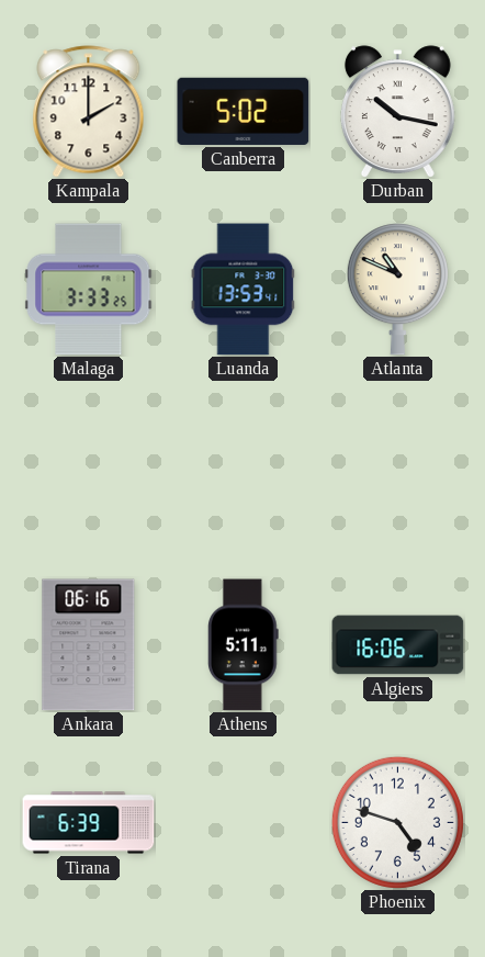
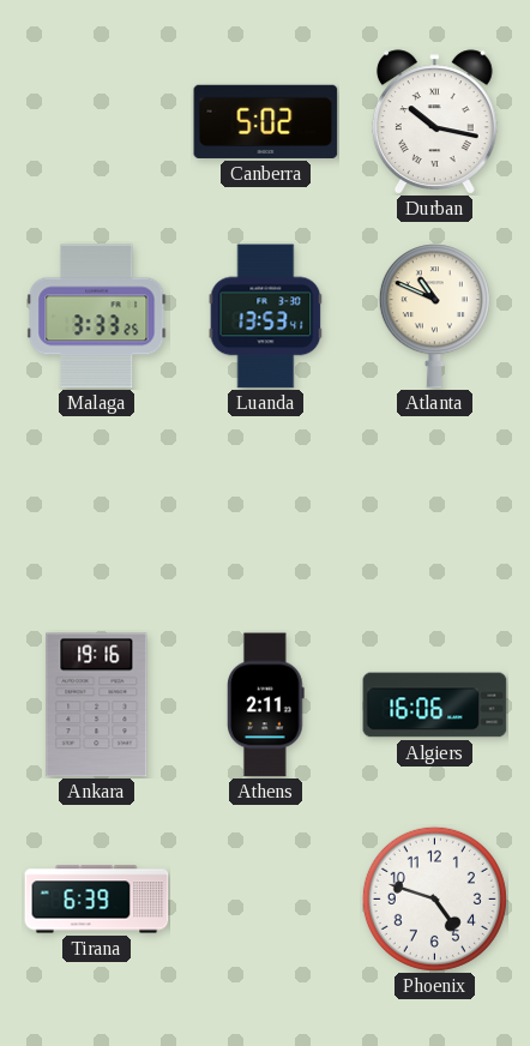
Kampala: 2:00 -> none (89, 112)
Ankara: 06:16 -> 19:16 (97, 705)
Athens: 5:11 -> 2:11 (266, 705)
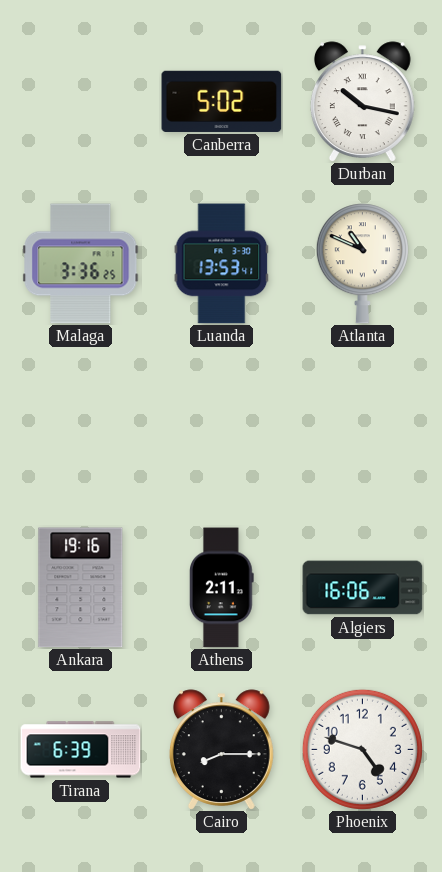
Malaga: 3:33 -> 3:36 (81, 264)
Cairo: none -> 8:15 (221, 750)
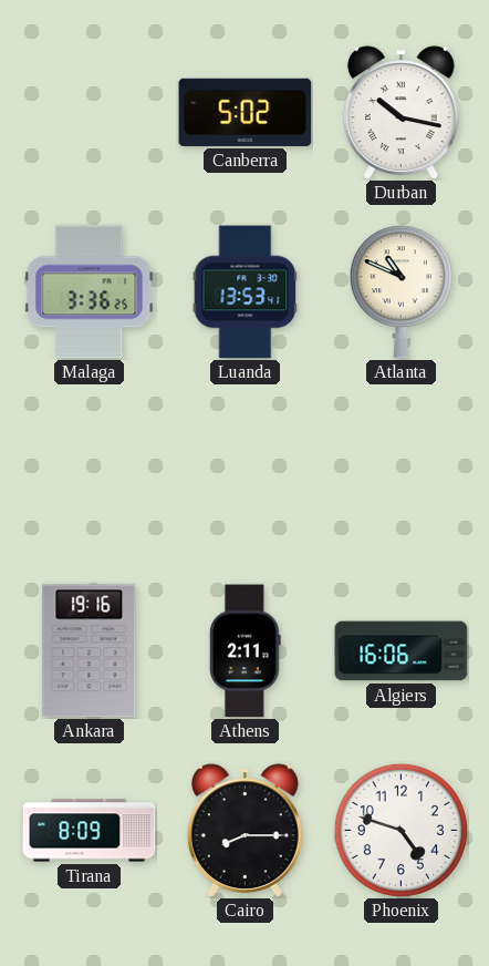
Tirana: 6:39 -> 8:09 (90, 831)
